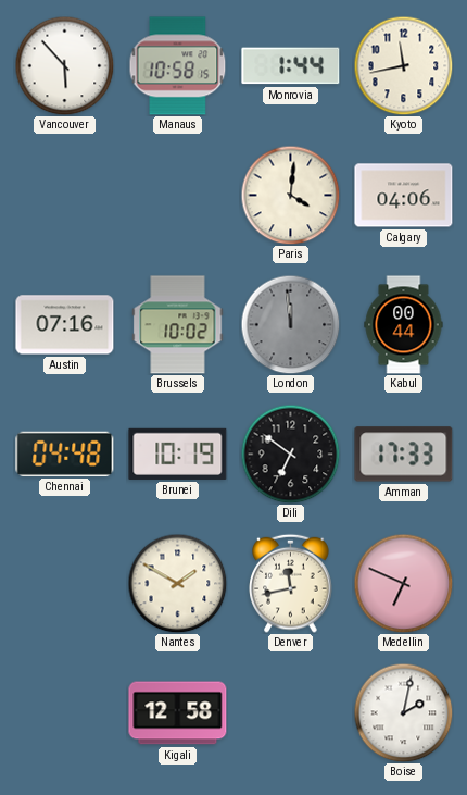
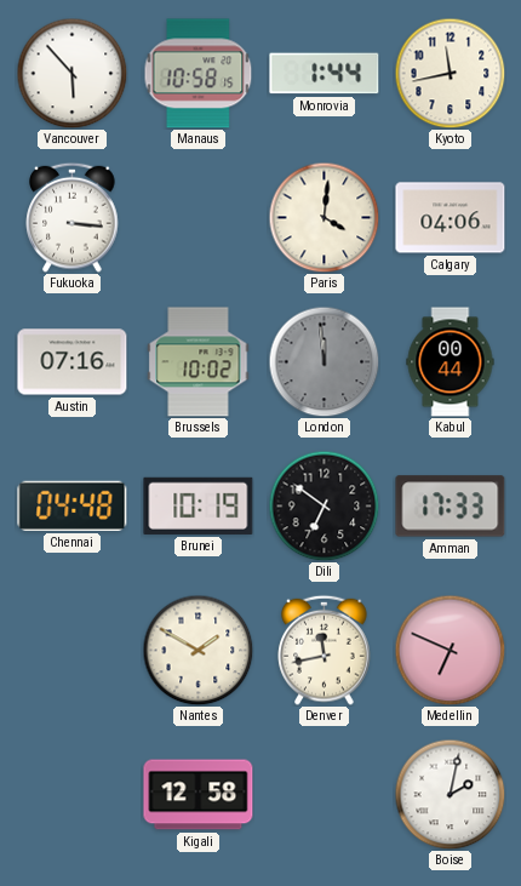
Fukuoka: none -> 3:16 (73, 217)
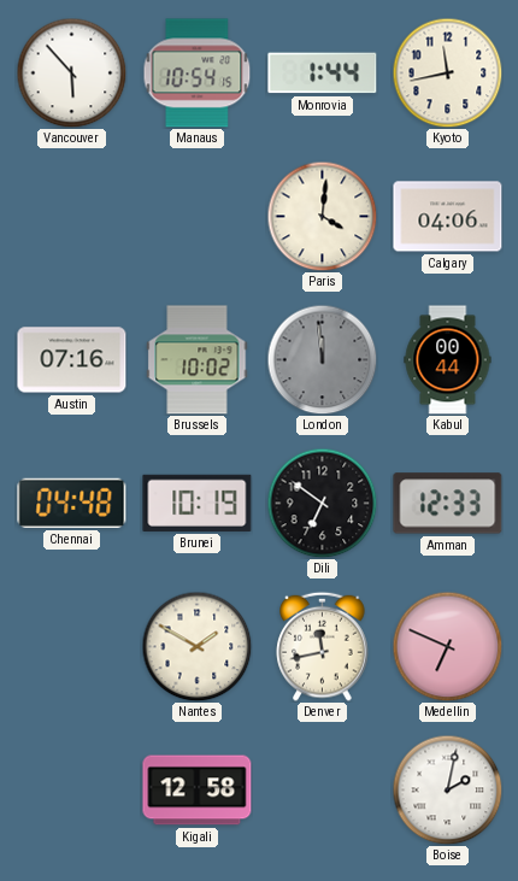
Manaus: 10:58 -> 10:54 (198, 74)
Fukuoka: 3:16 -> none (73, 217)
Amman: 17:33 -> 12:33 (448, 504)
